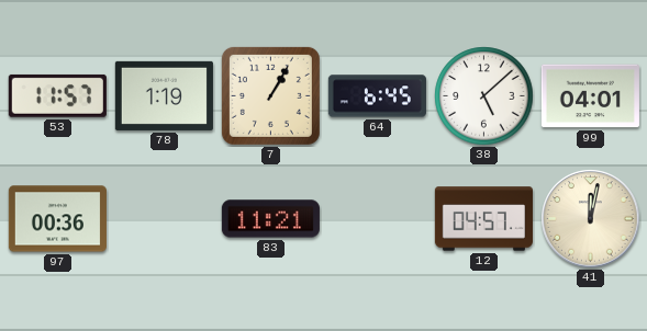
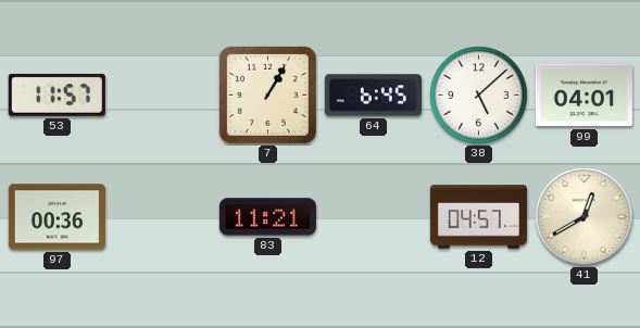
78: 1:19 -> none (164, 95)
41: 12:02 -> 12:40 (585, 217)
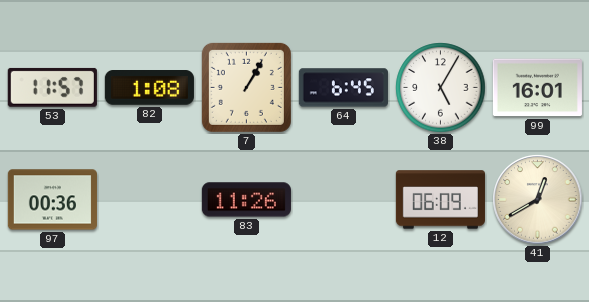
82: none -> 1:08 (149, 88)
38: 5:08 -> 5:05 (441, 88)
99: 04:01 -> 16:01 (537, 88)
83: 11:21 -> 11:26 (246, 200)
12: 04:57 -> 06:09 (440, 200)
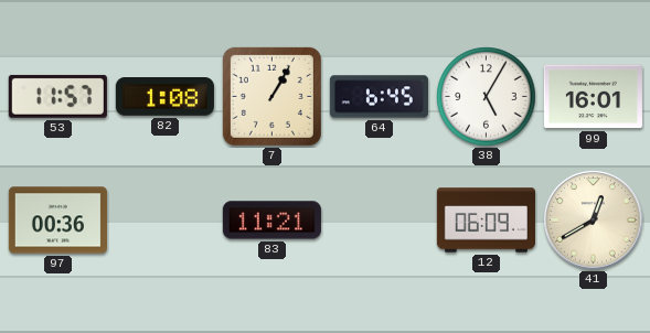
83: 11:26 -> 11:21 (271, 221)
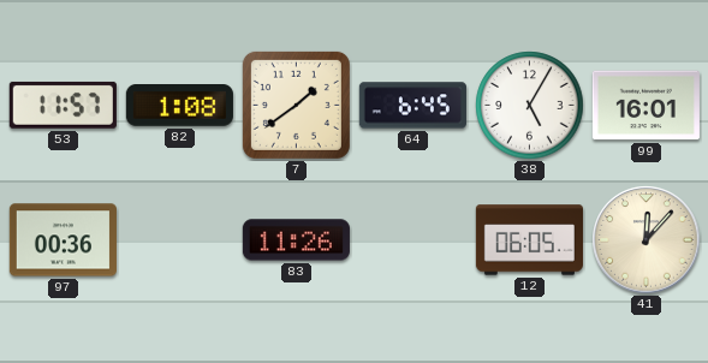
7: 1:05 -> 1:39 (296, 105)
83: 11:21 -> 11:26 (296, 240)
12: 06:09 -> 06:05 (529, 240)
41: 12:40 -> 12:07 (647, 240)
